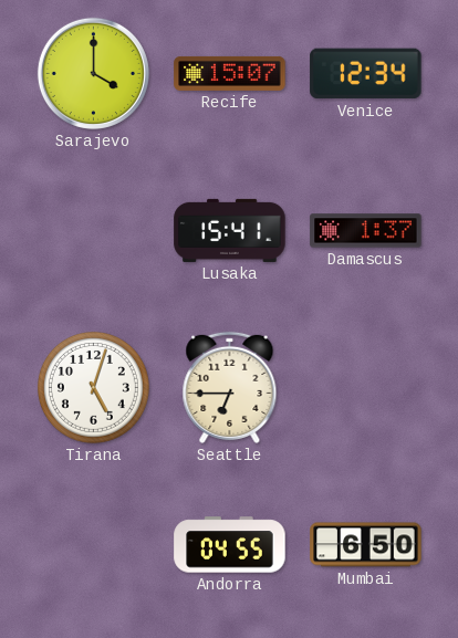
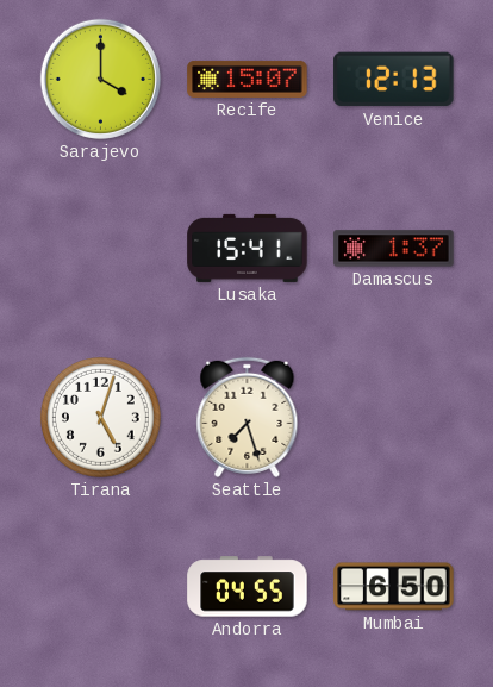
Venice: 12:34 -> 12:13 (394, 80)
Seattle: 6:45 -> 7:27 (248, 417)
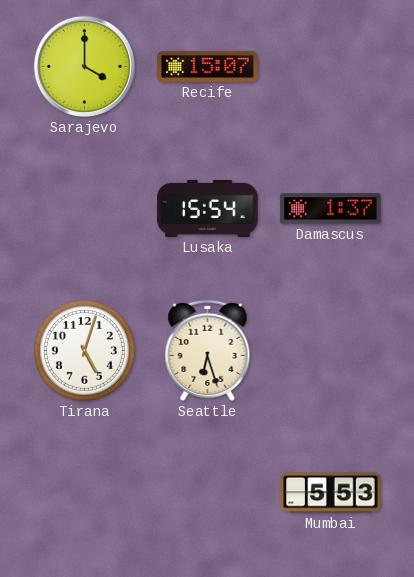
Venice: 12:13 -> none (394, 80)
Lusaka: 15:41 -> 15:54 (208, 208)
Seattle: 7:27 -> 6:27 (208, 350)
Andorra: 04:55 -> none (248, 587)
Mumbai: 6:50 -> 5:53 (331, 493)
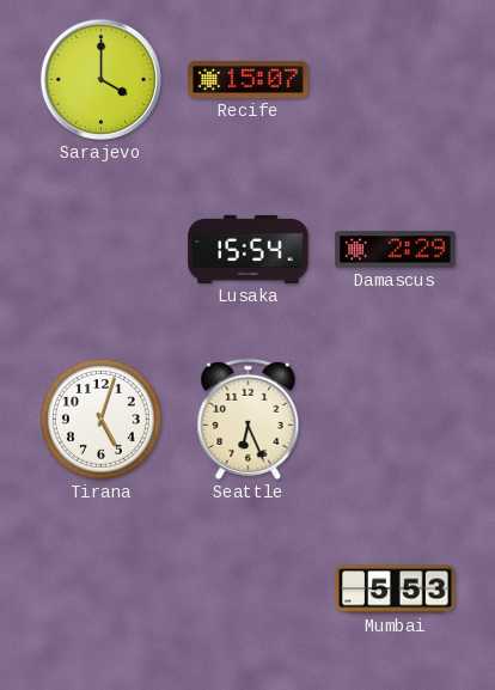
Damascus: 1:37 -> 2:29 (396, 250)
Seattle: 6:27 -> 6:26 (249, 419)
